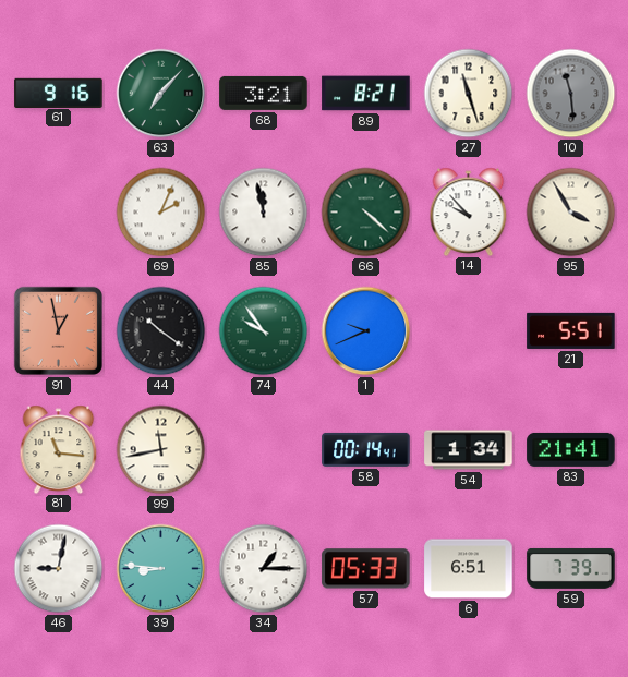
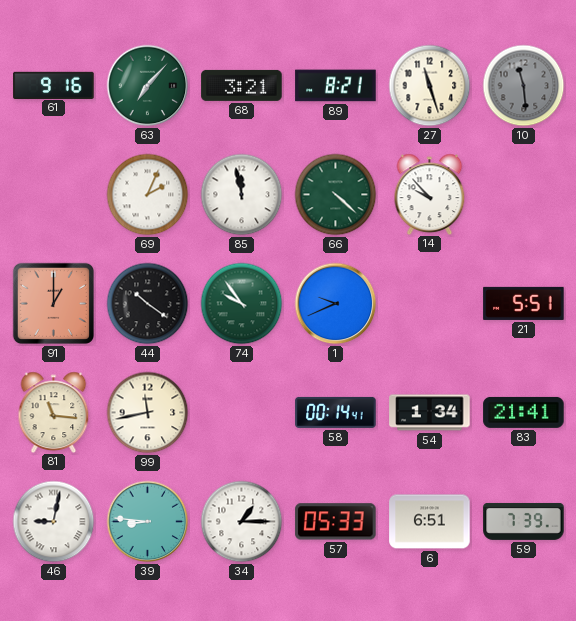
95: 3:55 -> none (571, 213)
91: 12:58 -> 1:00 (53, 303)
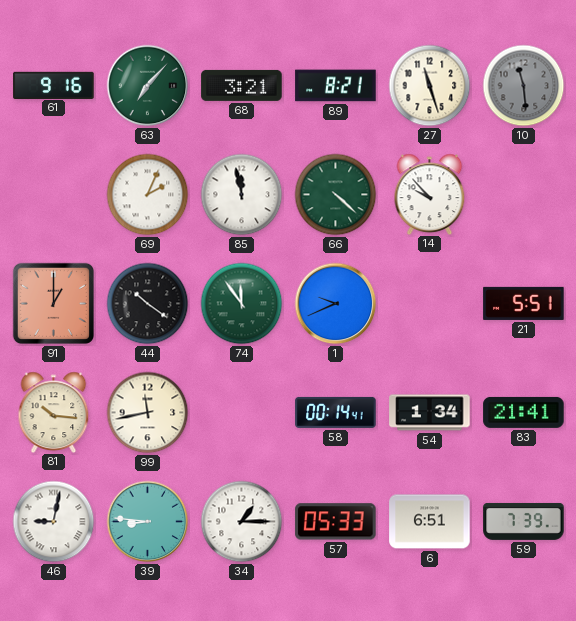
74: 9:54 -> 11:54 (242, 304)
81: 11:16 -> 10:16 (54, 412)
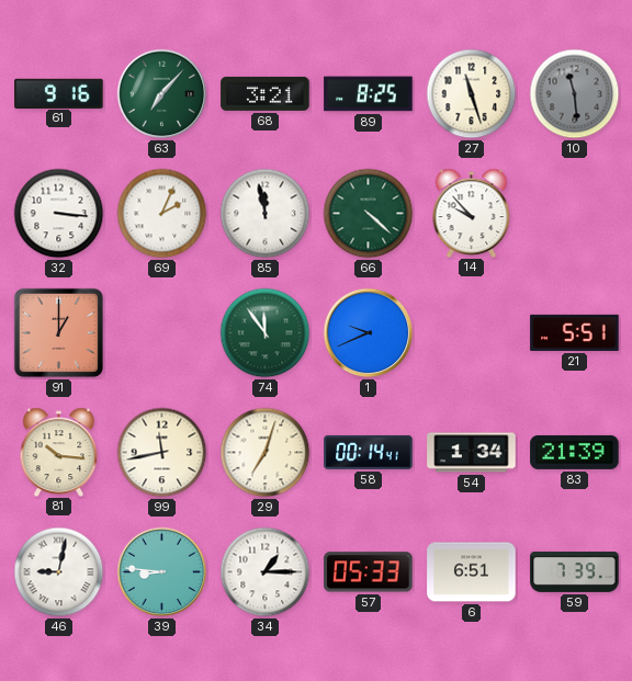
89: 8:21 -> 8:25 (369, 94)
32: none -> 3:16 (59, 214)
44: 10:21 -> none (148, 304)
29: none -> 7:03 (266, 453)
83: 21:41 -> 21:39 (575, 452)
